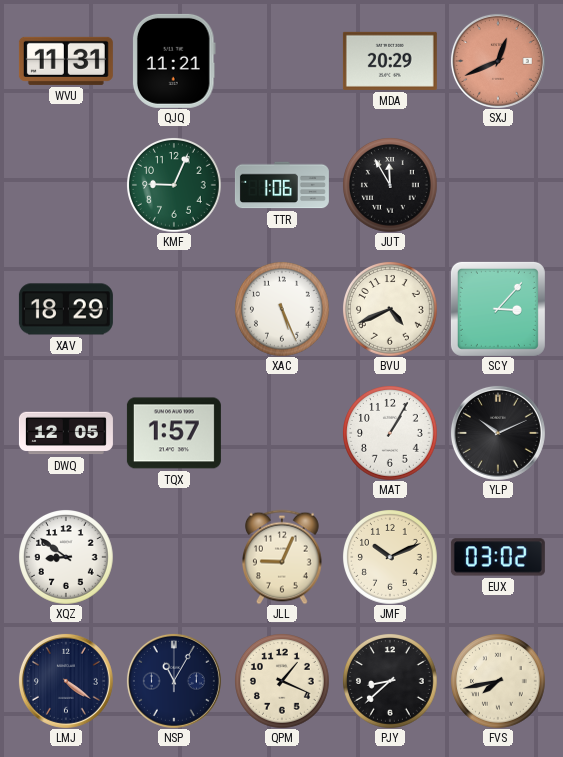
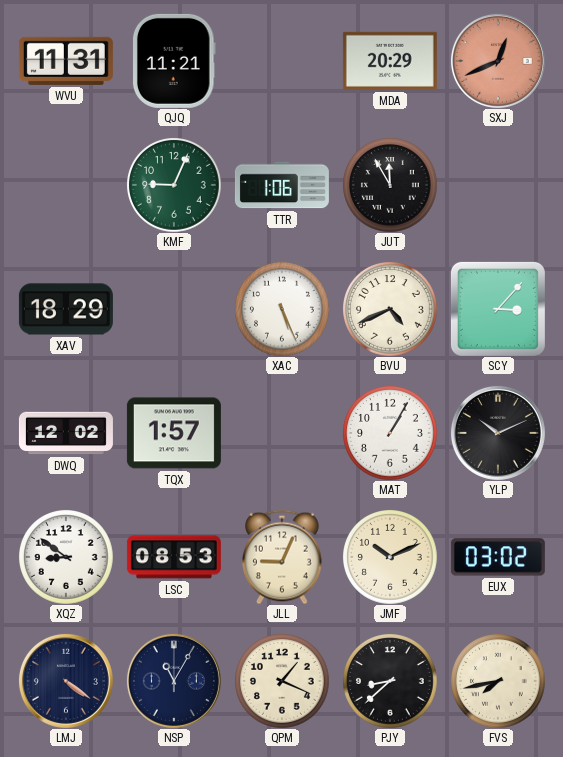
DWQ: 12:05 -> 12:02 (66, 433)
LSC: none -> 08:53 (174, 557)
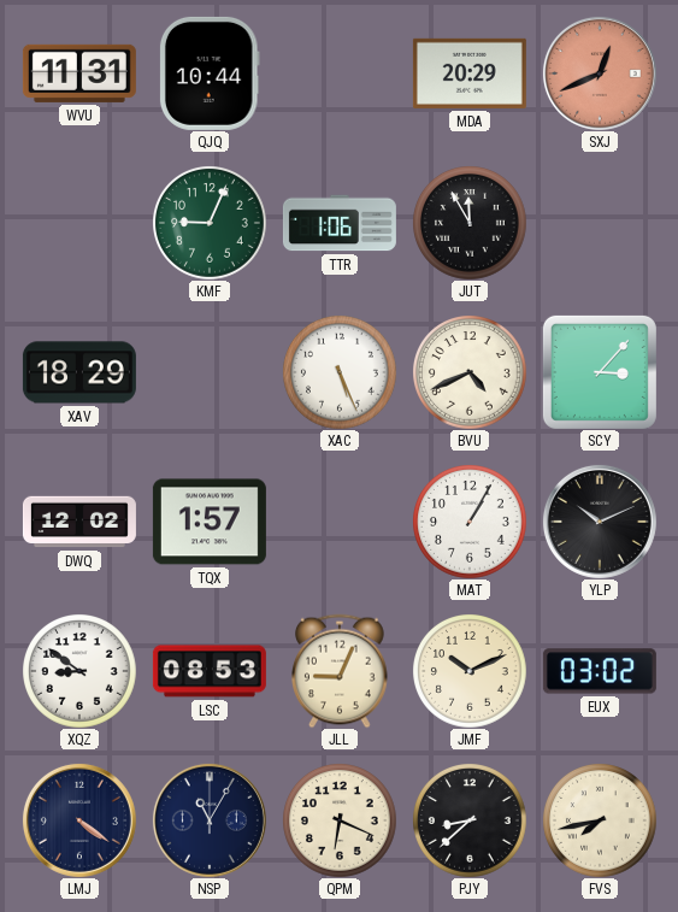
QJQ: 11:21 -> 10:44 (210, 73)
QPM: 1:19 -> 6:19 (340, 820)
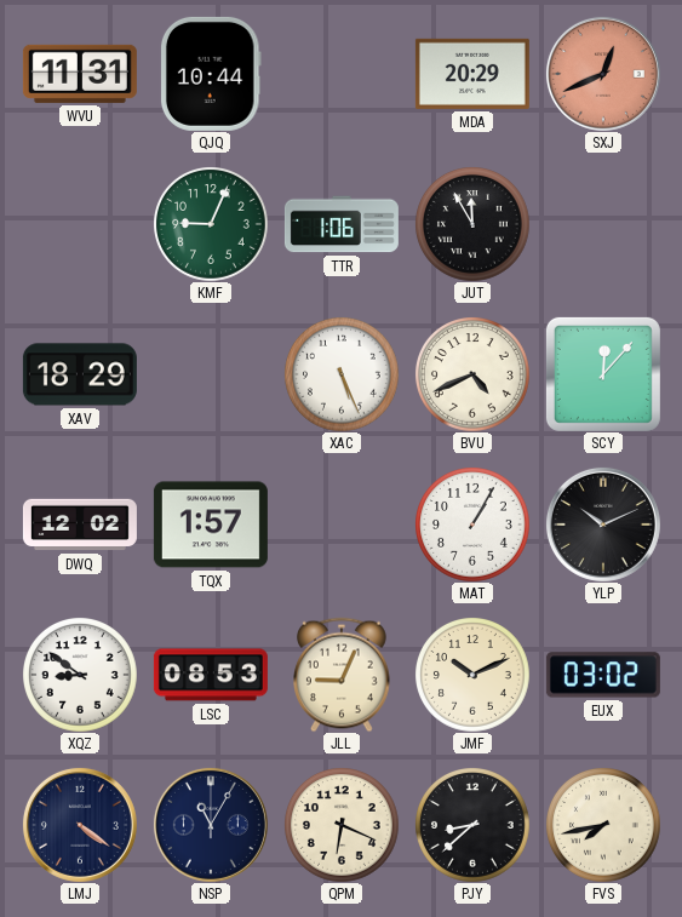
SCY: 3:07 -> 12:07 (603, 374)
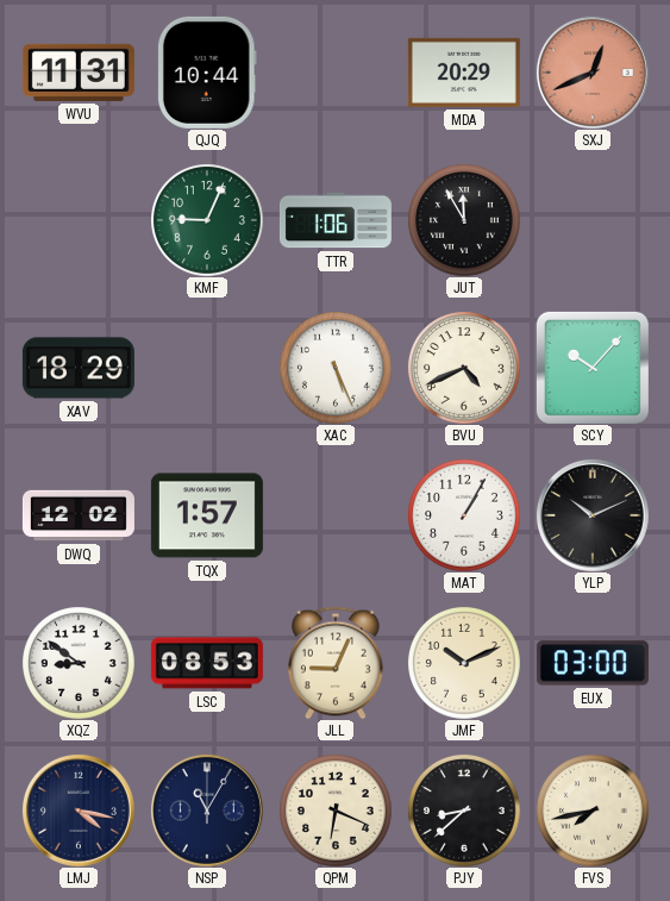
SCY: 12:07 -> 10:07 (593, 368)
EUX: 03:02 -> 03:00 (593, 663)
LMJ: 4:21 -> 4:17 (79, 811)
